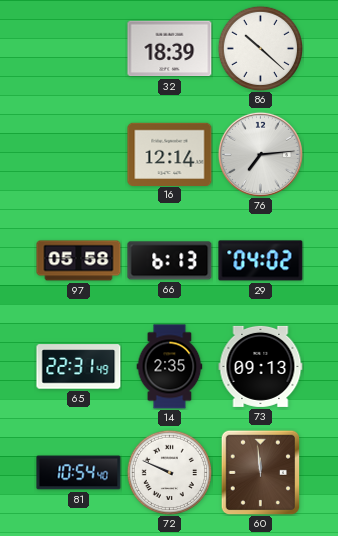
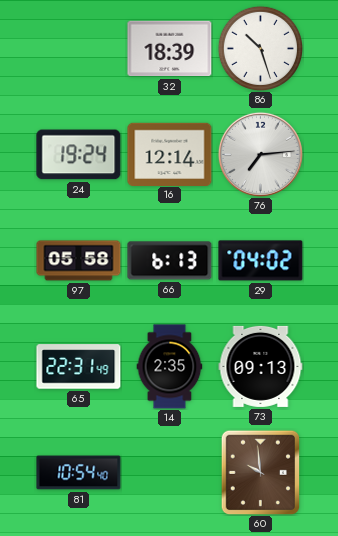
86: 10:22 -> 10:27 (260, 48)
24: none -> 19:24 (79, 155)
72: 9:49 -> none (169, 472)
60: 11:59 -> 9:59 (261, 472)
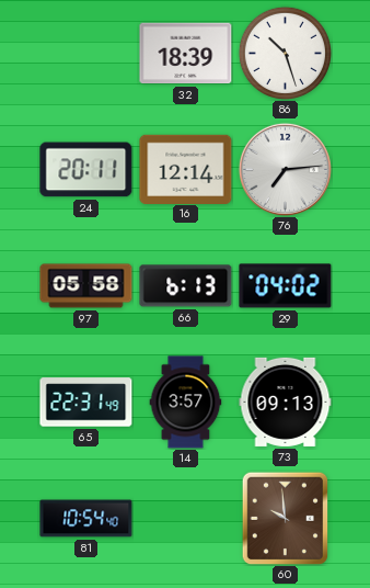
24: 19:24 -> 20:11 (86, 170)
14: 2:35 -> 3:57 (186, 403)
